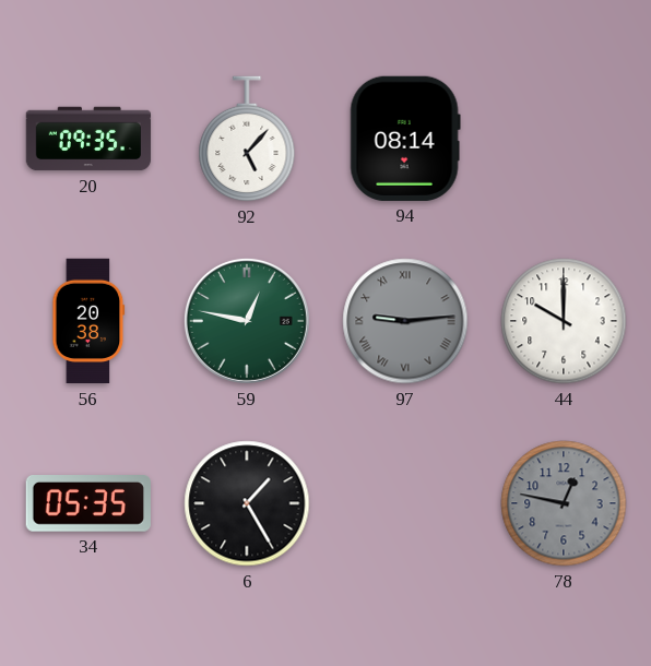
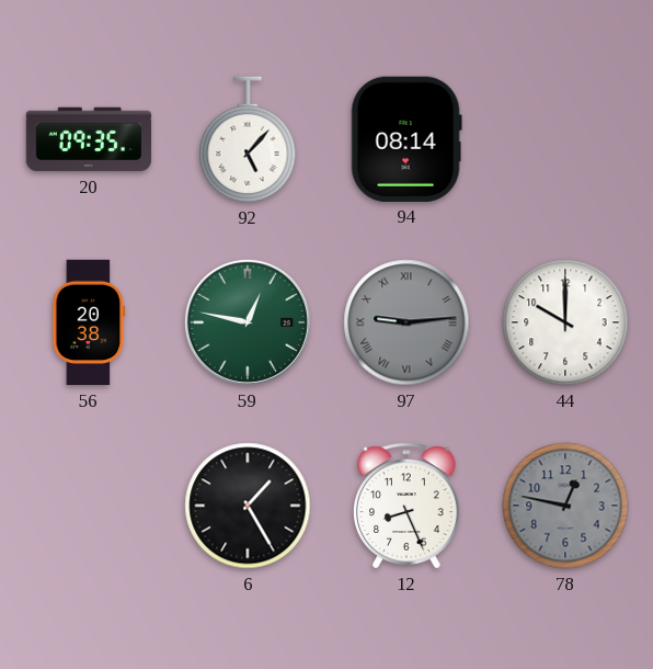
34: 05:35 -> none (88, 504)
12: none -> 8:26 (406, 506)
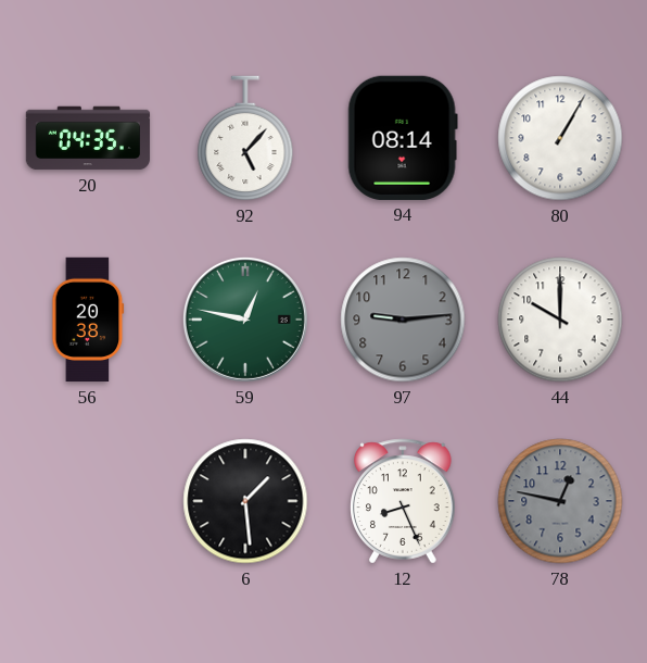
20: 09:35 -> 04:35 (88, 138)
80: none -> 1:05 (560, 138)
97 numerals: Roman -> Arabic (403, 320)
6: 1:25 -> 1:29 (245, 501)
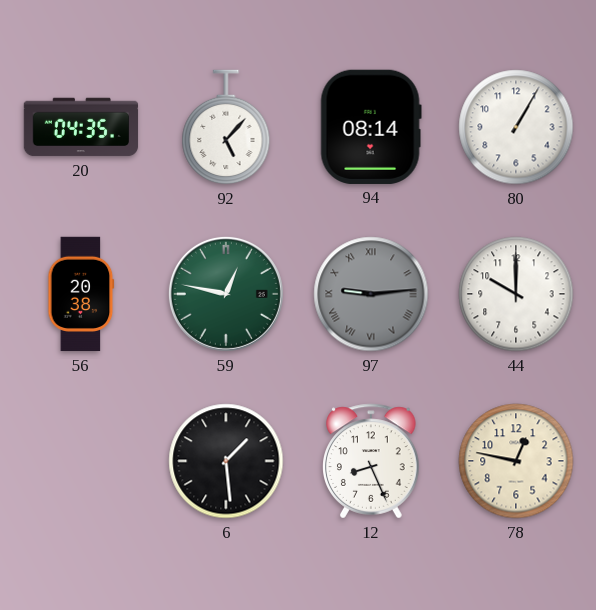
97 numerals: Arabic -> Roman (371, 294)
78 dial: grey -> cream (516, 461)
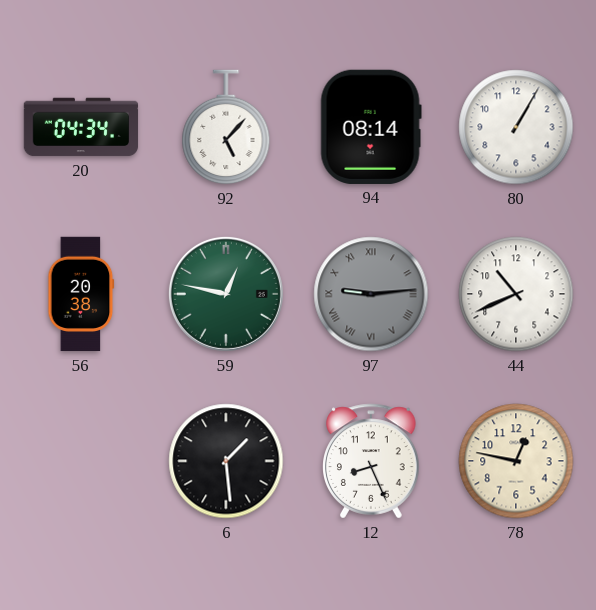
20: 04:35 -> 04:34 (81, 127)
44: 10:00 -> 10:41 (516, 294)
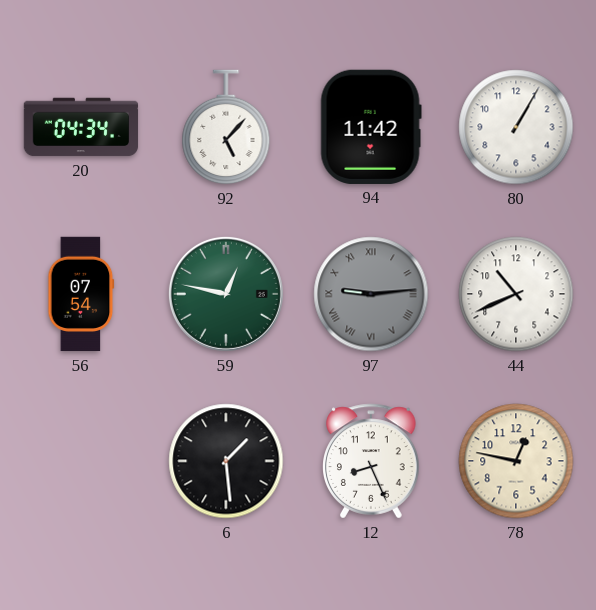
94: 08:14 -> 11:42 (371, 127)
56: 20:38 -> 07:54 (81, 294)
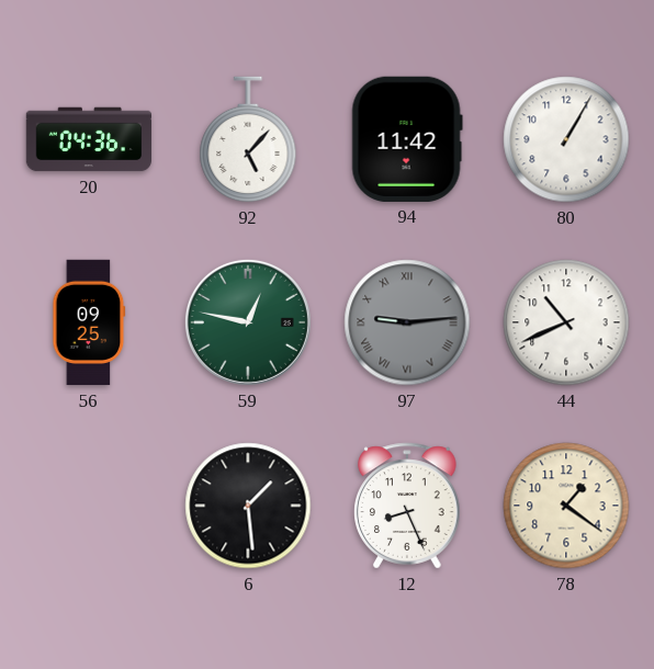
20: 04:34 -> 04:36 (89, 139)
56: 07:54 -> 09:25 (89, 322)
78: 12:47 -> 1:21 (566, 506)
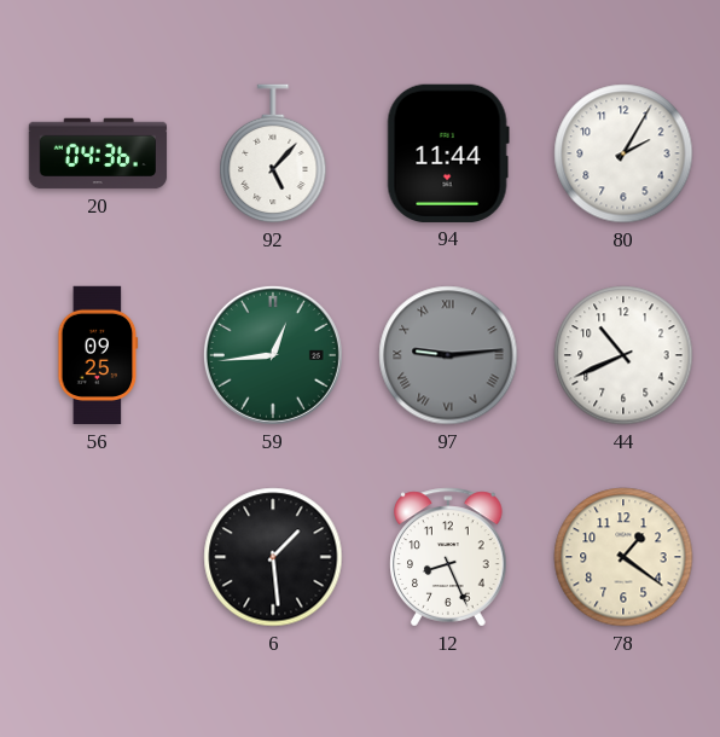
94: 11:42 -> 11:44 (448, 153)
80: 1:05 -> 2:05 (623, 153)
59: 12:47 -> 12:44 (273, 355)
